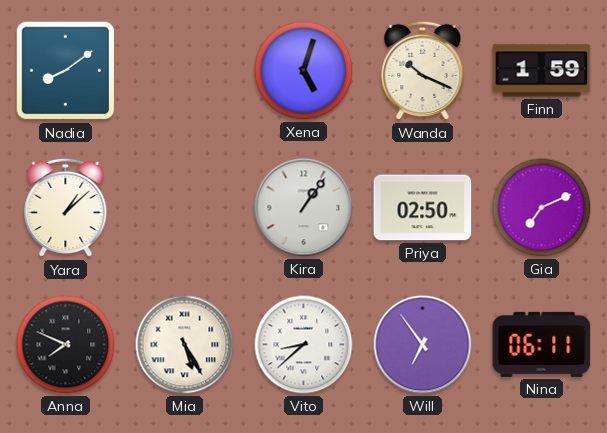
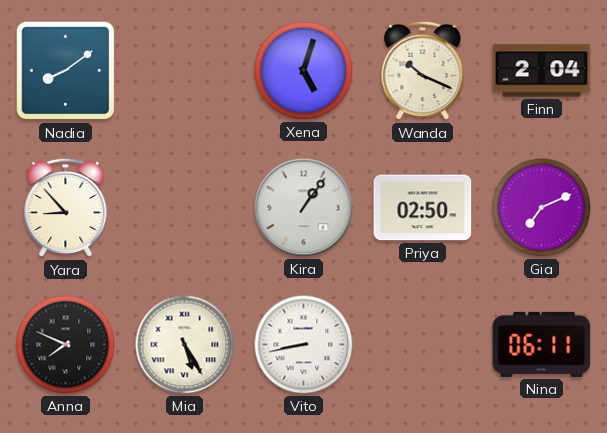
Finn: 1:59 -> 2:04 (542, 71)
Yara: 1:08 -> 8:53 (66, 208)
Vito: 8:38 -> 8:43 (304, 345)
Will: 6:54 -> none (423, 345)
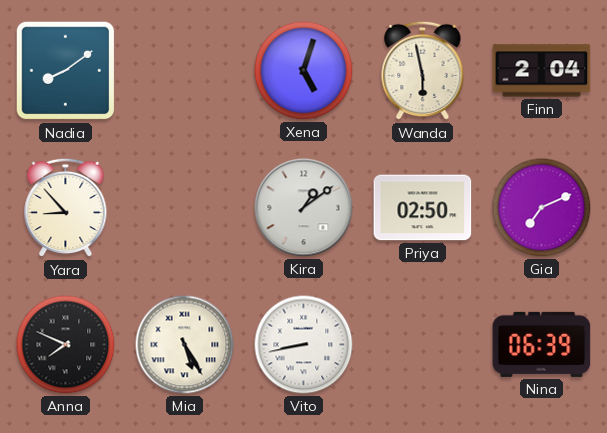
Wanda: 10:19 -> 5:58 (423, 71)
Kira: 1:06 -> 1:09 (304, 208)
Nina: 06:11 -> 06:39 (542, 344)
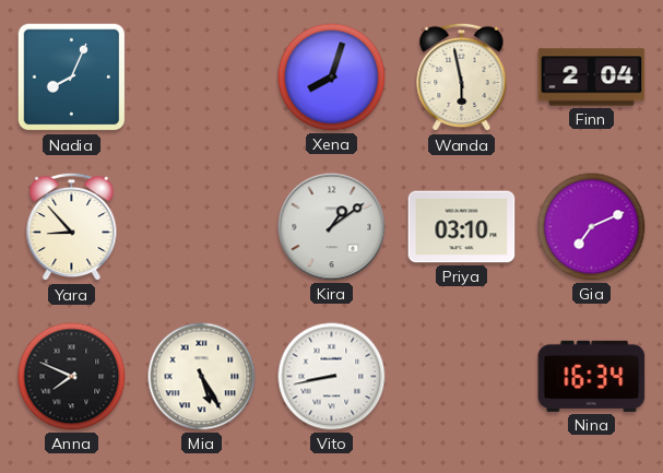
Nadia: 8:09 -> 8:04 (72, 78)
Xena: 5:03 -> 8:03 (332, 78)
Priya: 02:50 -> 03:10 (462, 227)
Nina: 06:39 -> 16:34 (592, 376)
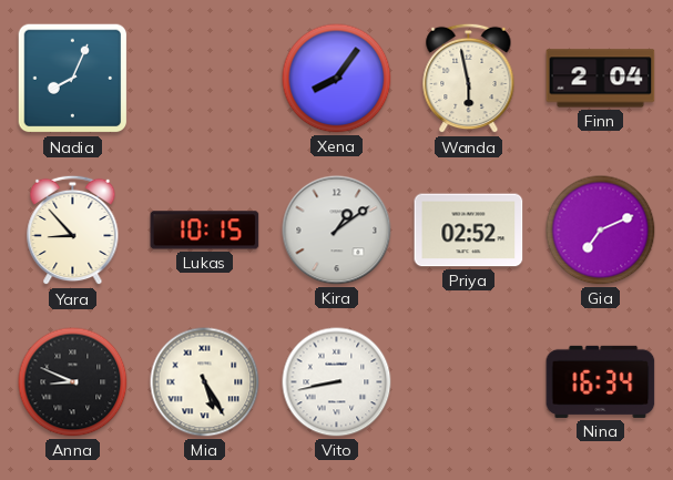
Xena: 8:03 -> 8:06 (337, 79)
Lukas: none -> 10:15 (205, 231)
Priya: 03:10 -> 02:52 (469, 231)
Anna: 7:49 -> 8:49 (73, 382)
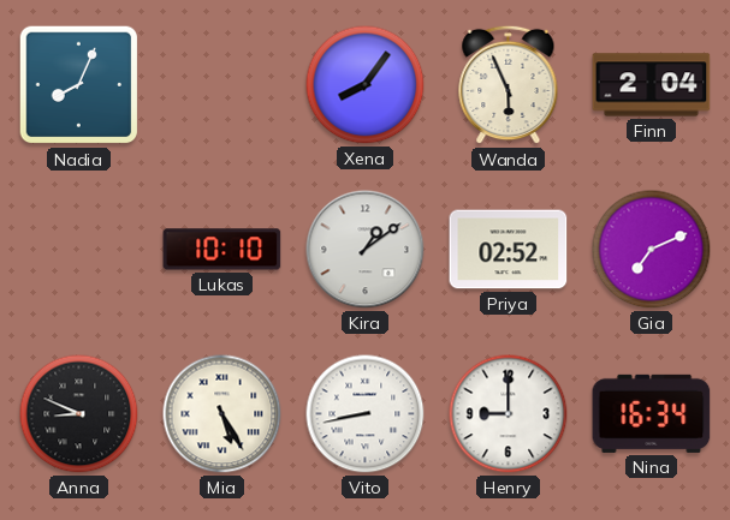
Wanda: 5:58 -> 5:56 (509, 85)
Yara: 8:53 -> none (73, 231)
Lukas: 10:15 -> 10:10 (222, 250)
Henry: none -> 9:00 (509, 414)
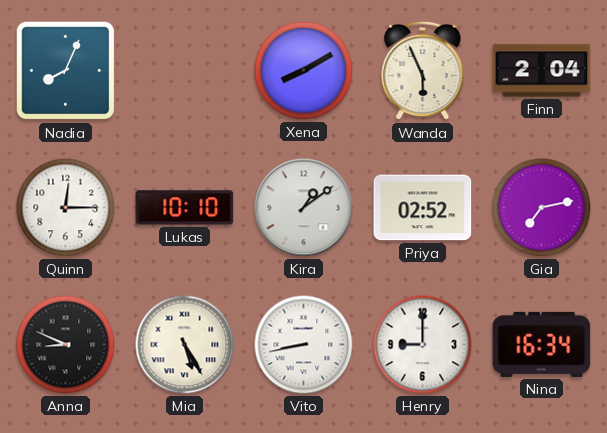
Xena: 8:06 -> 8:10 (304, 71)
Quinn: none -> 12:15 (66, 208)
Gia: 7:11 -> 7:13 (542, 208)
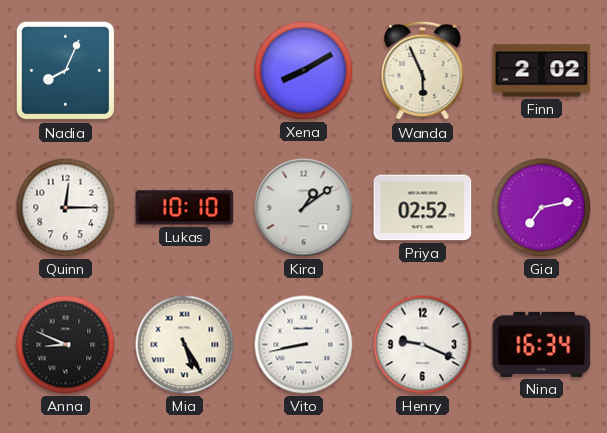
Finn: 2:04 -> 2:02 (542, 71)
Henry: 9:00 -> 9:19 (423, 345)
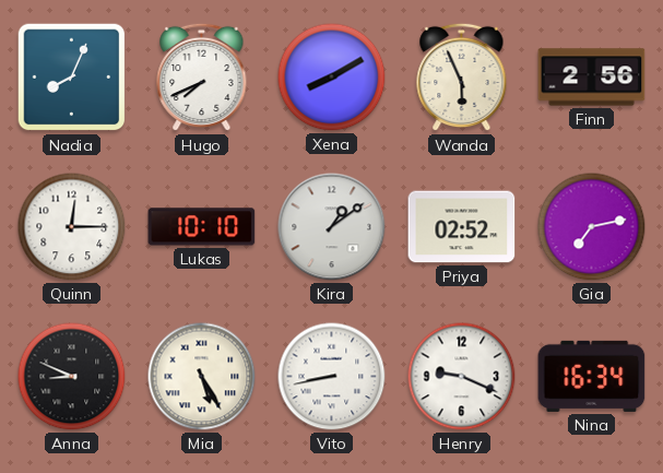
Hugo: none -> 7:41 (202, 78)
Finn: 2:02 -> 2:56 (592, 78)
